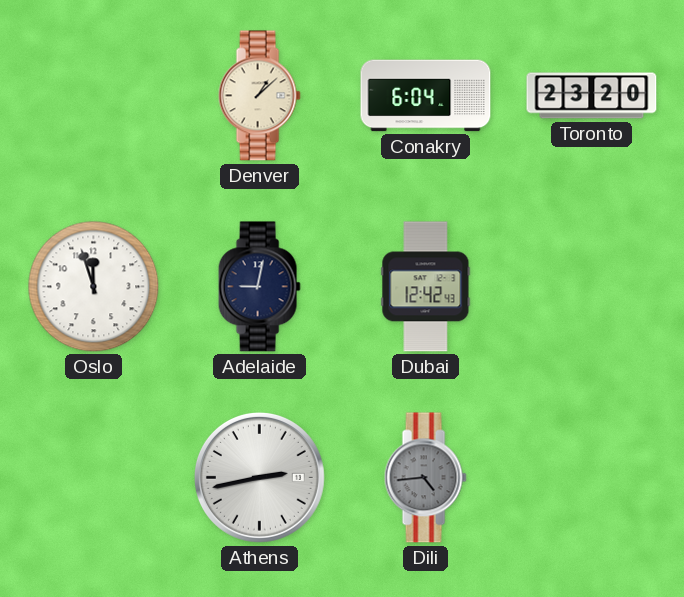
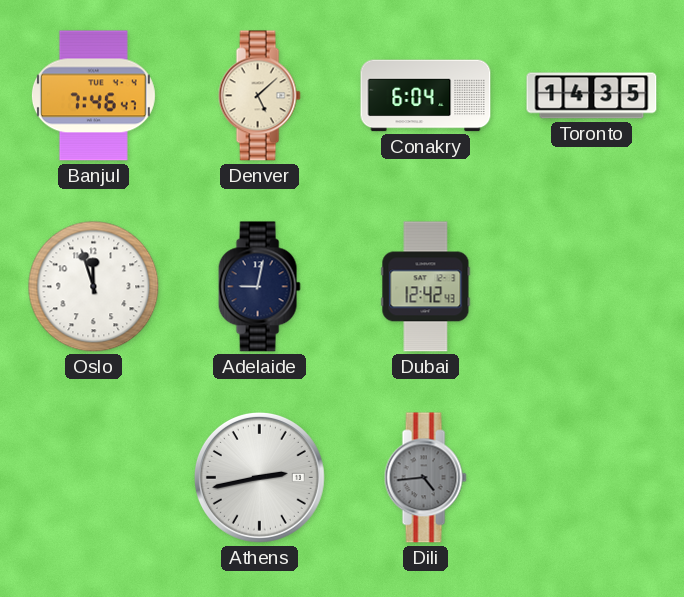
Banjul: none -> 7:46 (93, 96)
Denver: 1:08 -> 5:08 (259, 96)
Toronto: 23:20 -> 14:35 (592, 96)
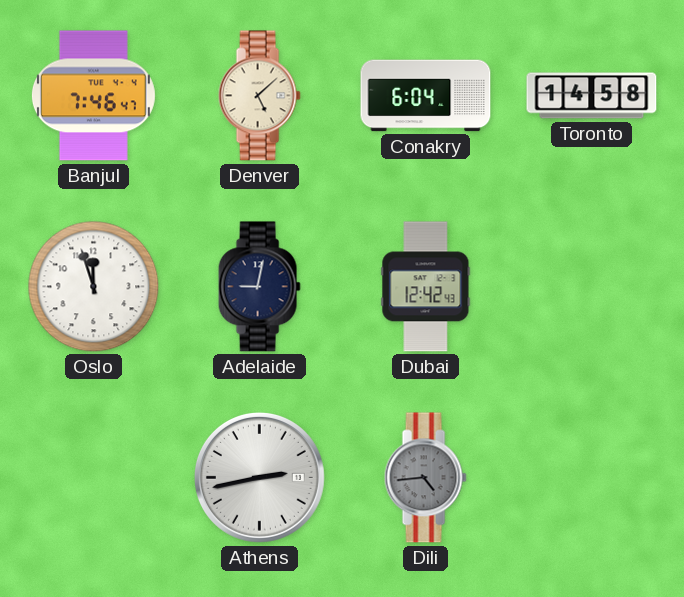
Toronto: 14:35 -> 14:58 (592, 96)
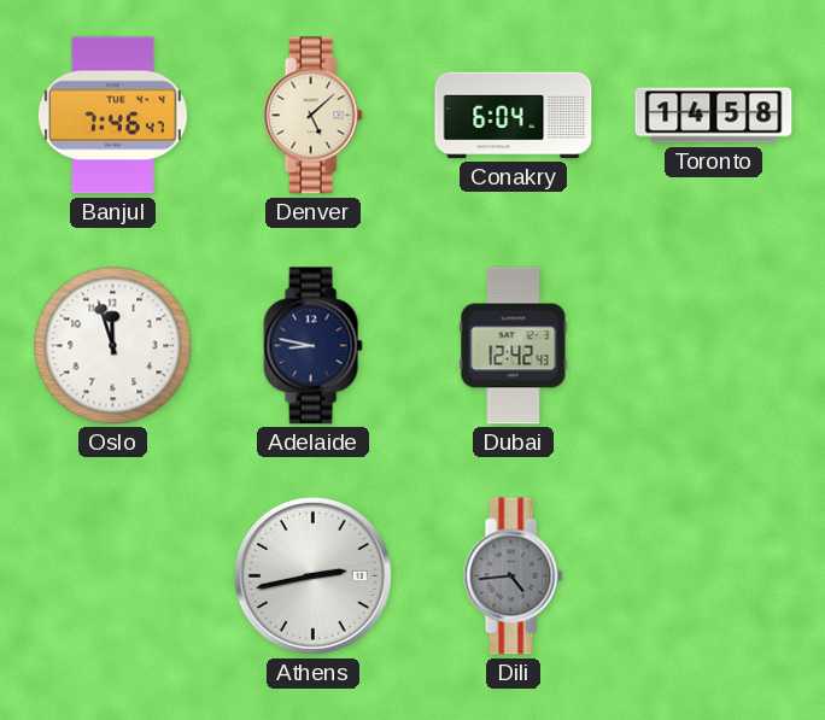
Adelaide: 9:02 -> 8:47 (312, 346)
